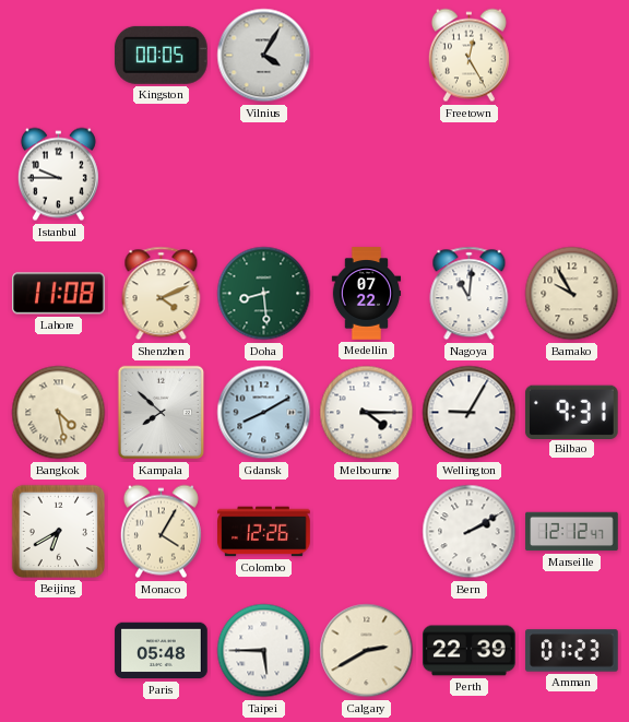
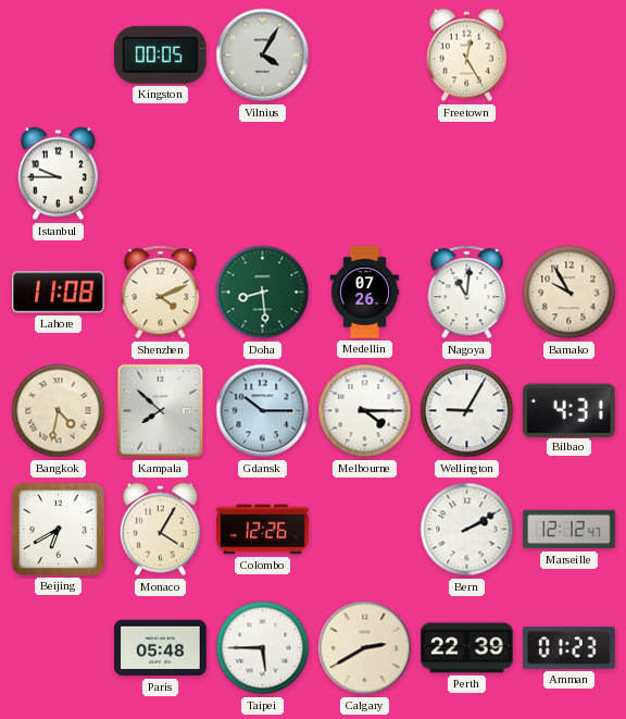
Medellin: 07:22 -> 07:26 (365, 293)
Bangkok: 4:28 -> 4:32 (59, 411)
Gdansk: 8:10 -> 10:15 (263, 411)
Bilbao: 9:31 -> 4:31 (568, 410)
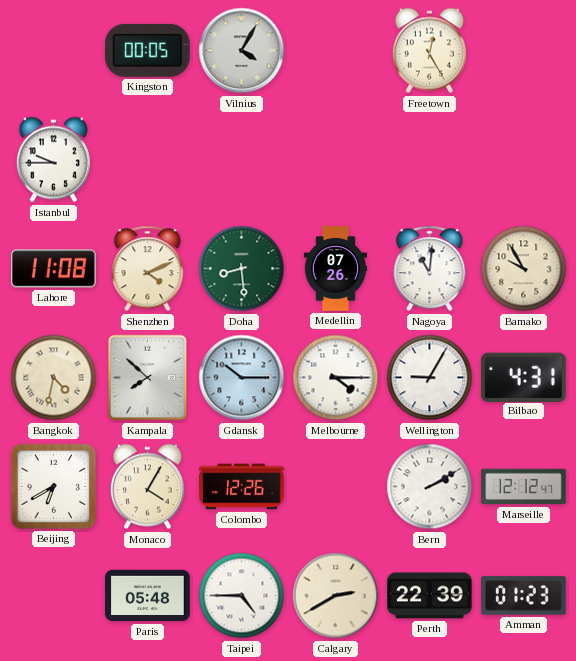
Taipei: 5:45 -> 4:45 (242, 596)
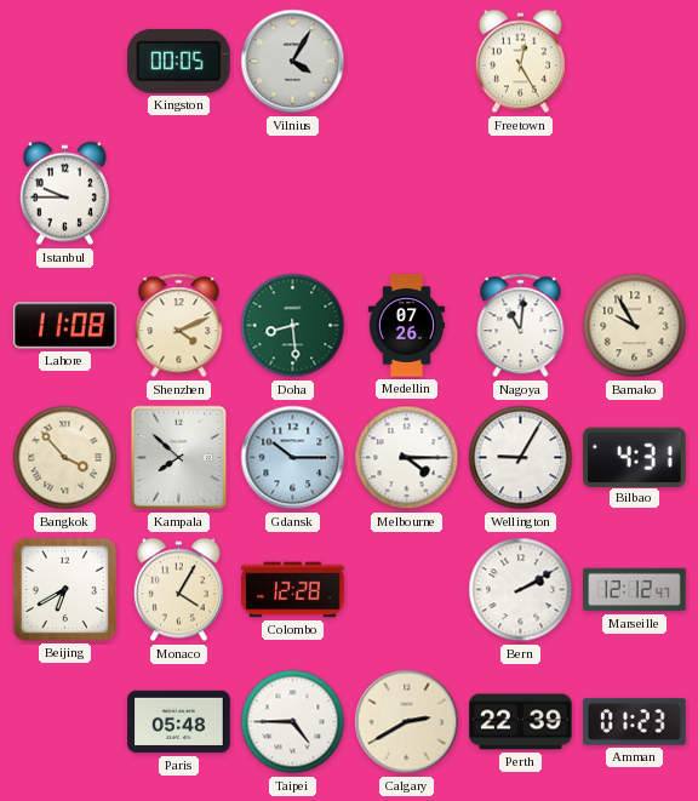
Bangkok: 4:32 -> 3:53 (65, 458)
Colombo: 12:26 -> 12:28 (293, 590)
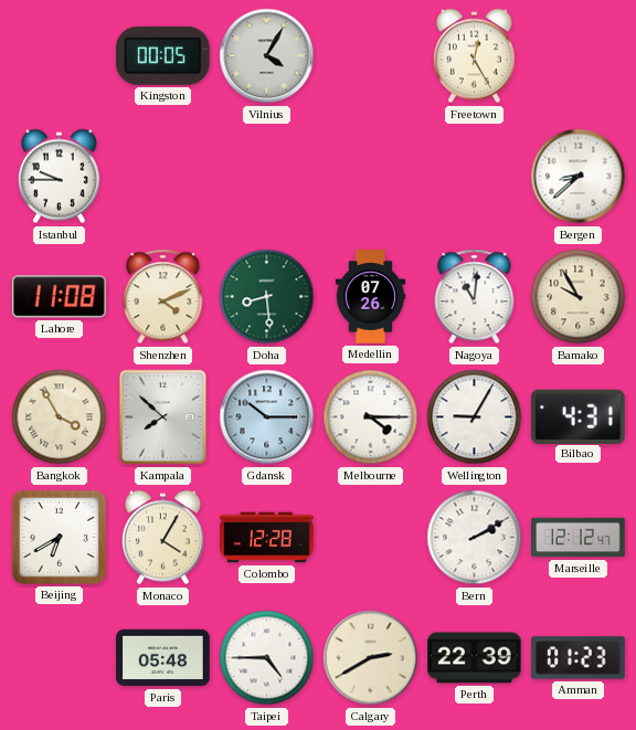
Bergen: none -> 8:38 (579, 177)
Bangkok: 3:53 -> 3:55 (60, 417)
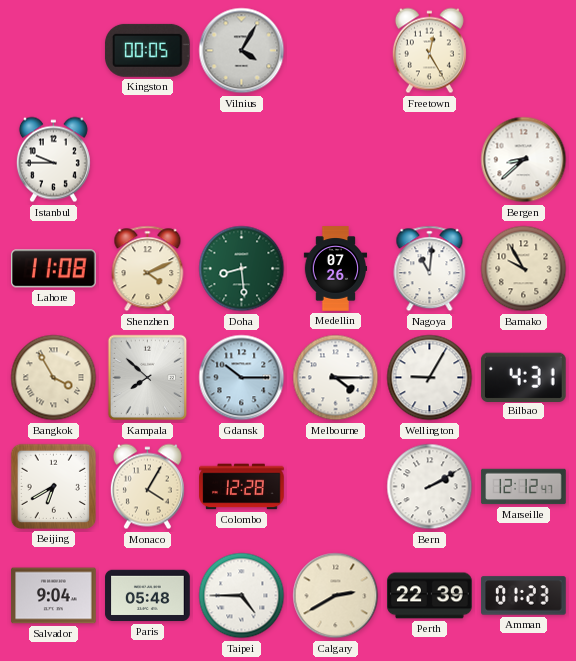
Salvador: none -> 9:04 (54, 596)
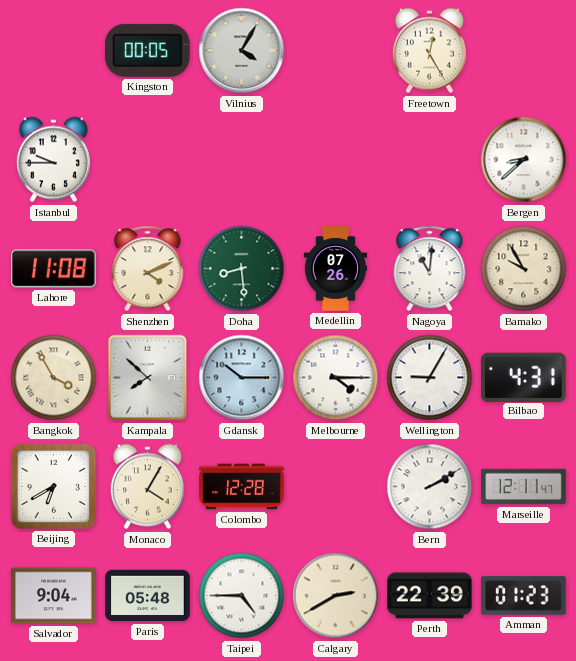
Marseille: 12:12 -> 12:11 (524, 487)
